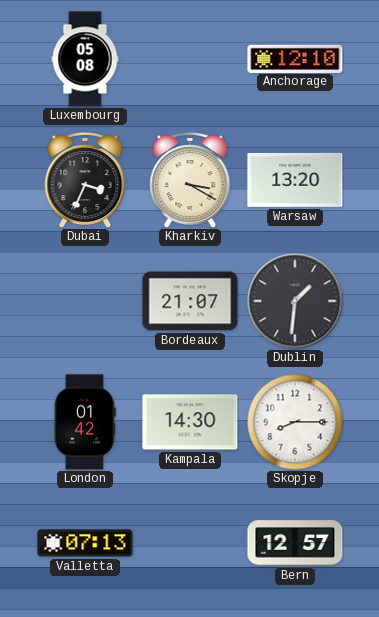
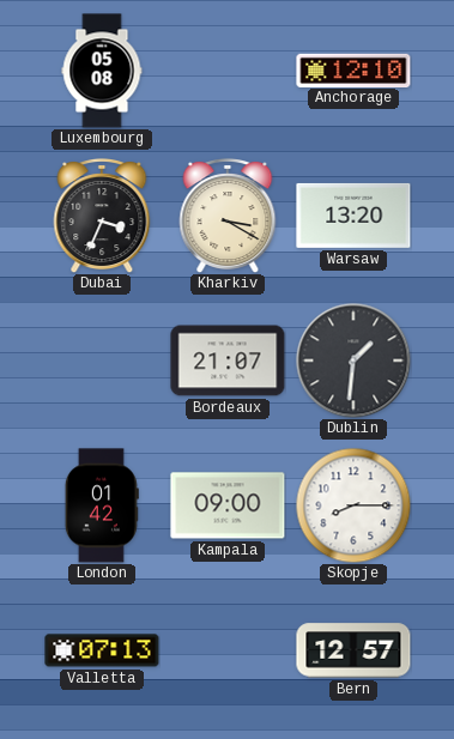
Kampala: 14:30 -> 09:00 (228, 505)
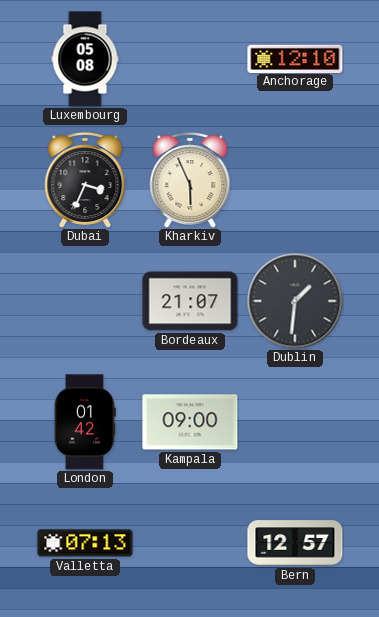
Kharkiv: 3:20 -> 5:56 (190, 181)
Warsaw: 13:20 -> none (353, 216)
Skopje: 8:15 -> none (353, 505)
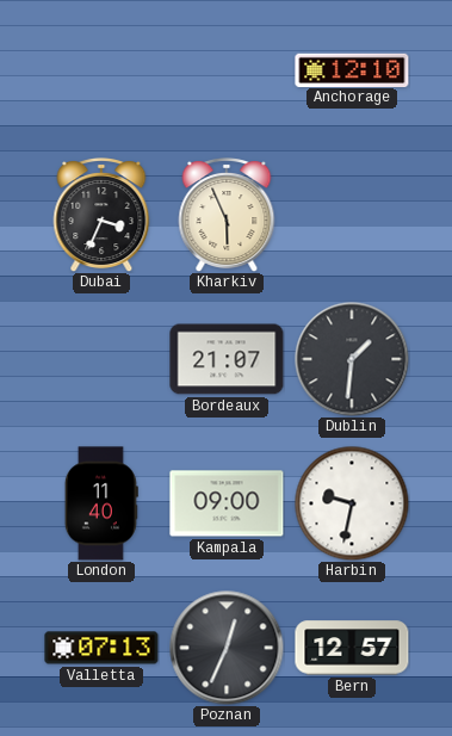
Luxembourg: 05:08 -> none (85, 59)
London: 01:42 -> 11:40 (101, 503)
Harbin: none -> 9:32 (352, 503)
Poznan: none -> 12:34 (227, 648)
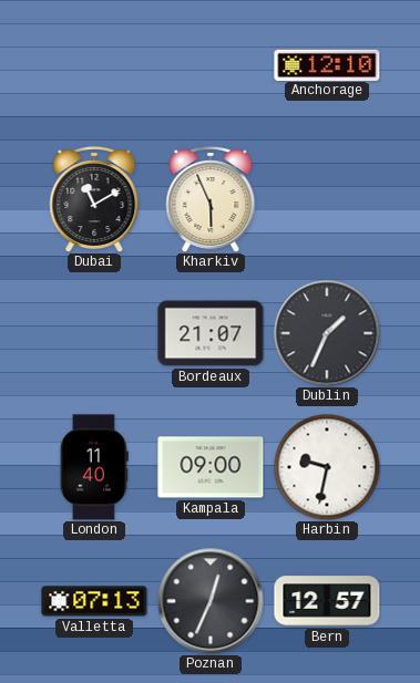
Dubai: 3:34 -> 11:10 (94, 200)
Dublin: 1:31 -> 1:34 (327, 333)
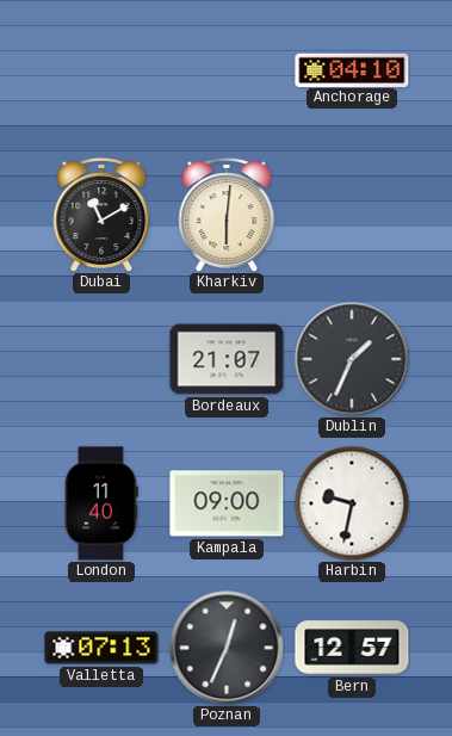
Anchorage: 12:10 -> 04:10 (352, 69)
Kharkiv: 5:56 -> 6:01 (227, 216)
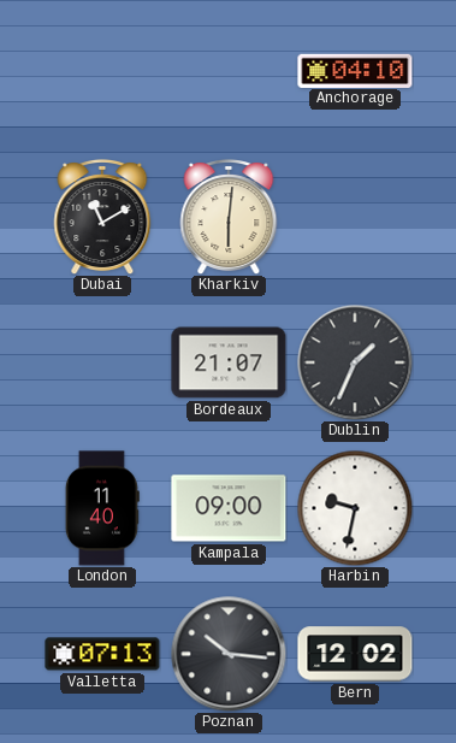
Poznan: 12:34 -> 10:16 (229, 654)
Bern: 12:57 -> 12:02 (355, 654)
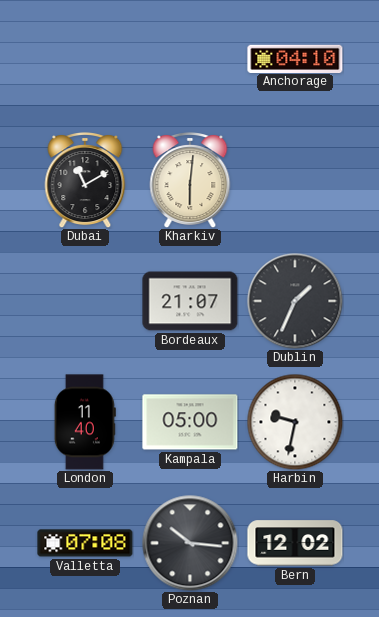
Kampala: 09:00 -> 05:00 (190, 422)
Valletta: 07:13 -> 07:08 (85, 543)
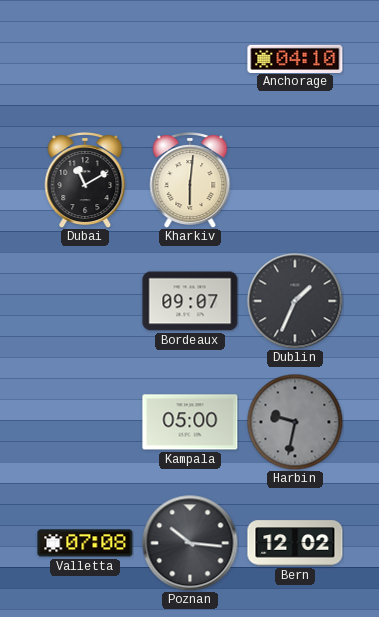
Bordeaux: 21:07 -> 09:07 (190, 301)
London: 11:40 -> none (85, 422)
Harbin dial: white -> grey (295, 422)
